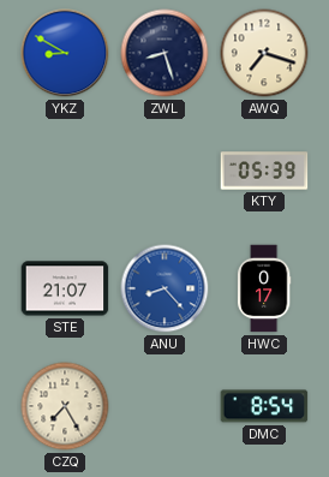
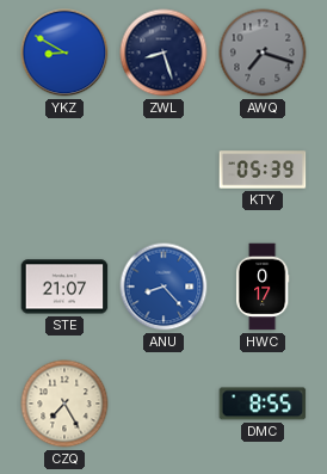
AWQ dial: cream -> grey (263, 53)
DMC: 8:54 -> 8:55 (263, 404)
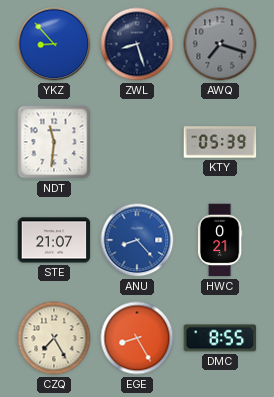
YKZ: 8:50 -> 8:53 (54, 44)
NDT: none -> 11:31 (54, 142)
HWC: 0:17 -> 0:21 (220, 240)
EGE: none -> 8:25 (137, 338)
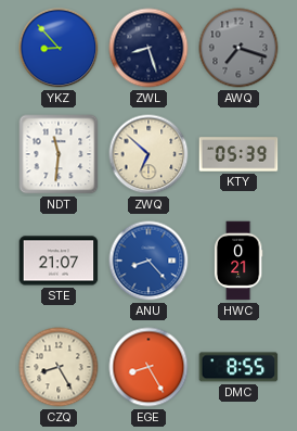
ZWQ: none -> 6:52 (148, 154)
CZQ: 7:25 -> 8:25 (59, 367)
